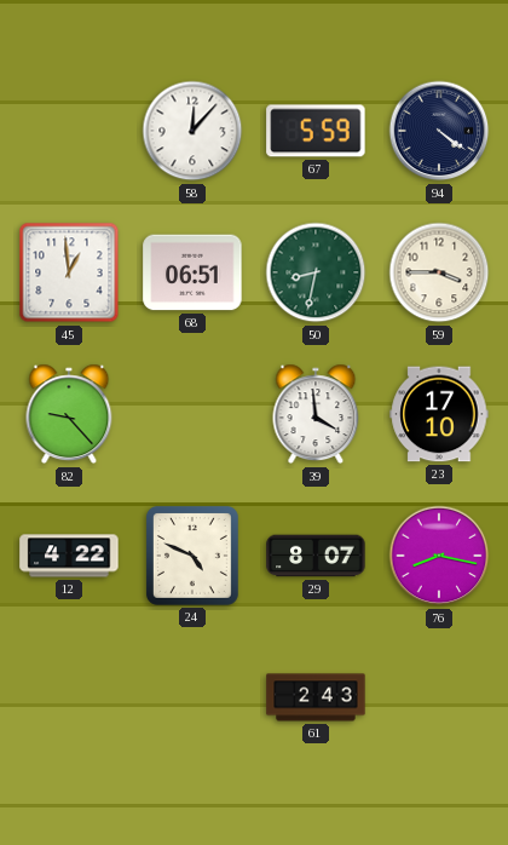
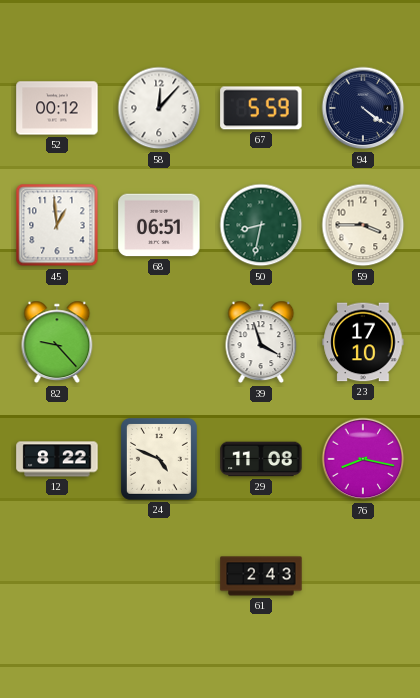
52: none -> 00:12 (57, 108)
39: 3:59 -> 3:57 (261, 342)
12: 4:22 -> 8:22 (57, 459)
29: 8:07 -> 11:08 (261, 459)
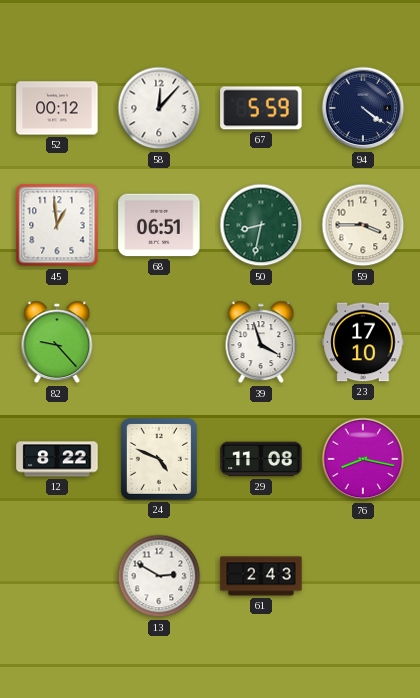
13: none -> 2:50 (159, 576)
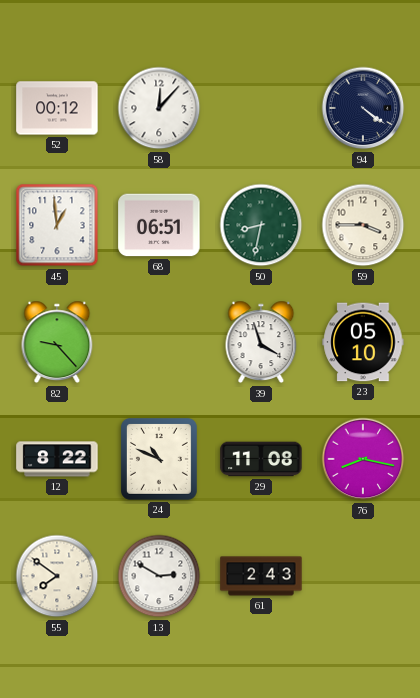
67: 5:59 -> none (261, 108)
23: 17:10 -> 05:10 (363, 342)
24: 4:49 -> 10:49 (159, 459)
55: none -> 7:51 (57, 576)
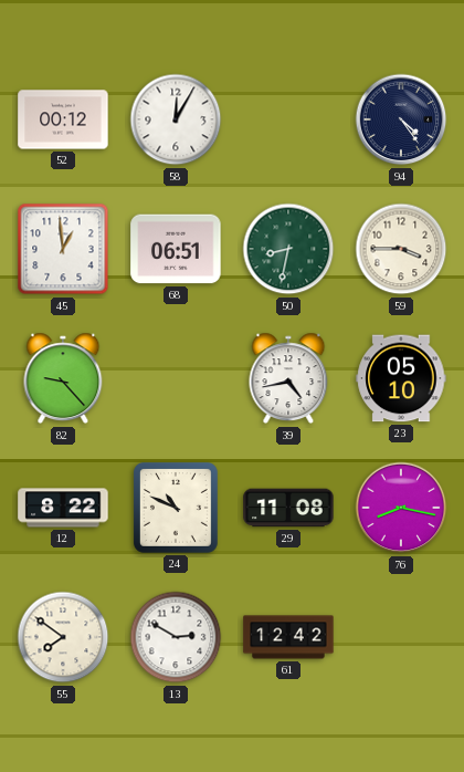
58: 12:07 -> 12:05 (176, 119)
94: 4:21 -> 4:24 (401, 119)
39: 3:57 -> 4:43 (288, 378)
61: 2:43 -> 12:42 (288, 637)
